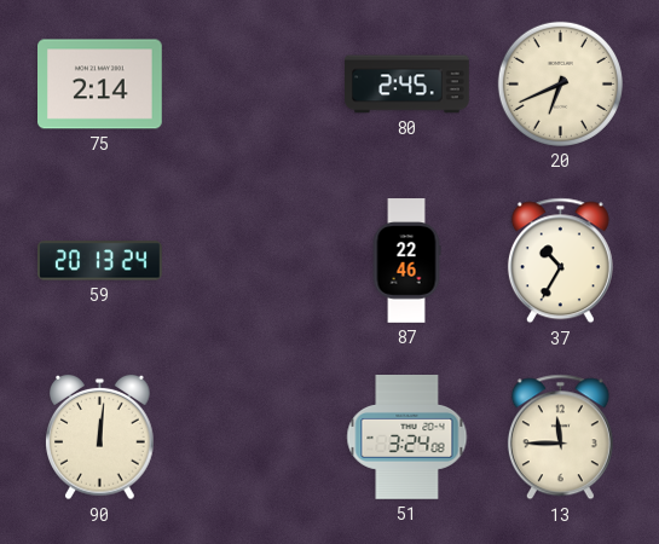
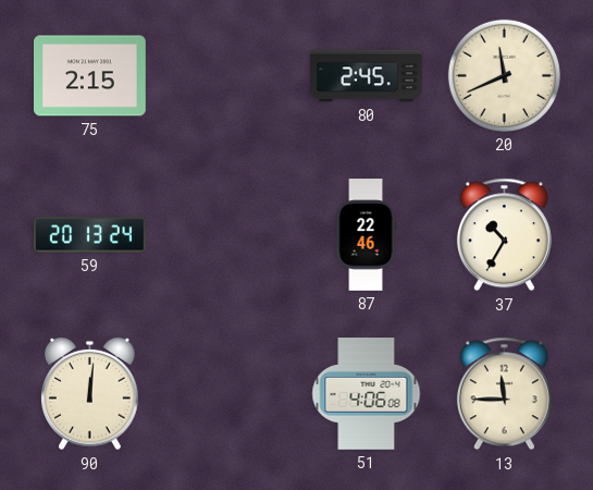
75: 2:14 -> 2:15 (90, 76)
20: 6:41 -> 11:41 (504, 75)
51: 3:24 -> 4:06 (367, 394)
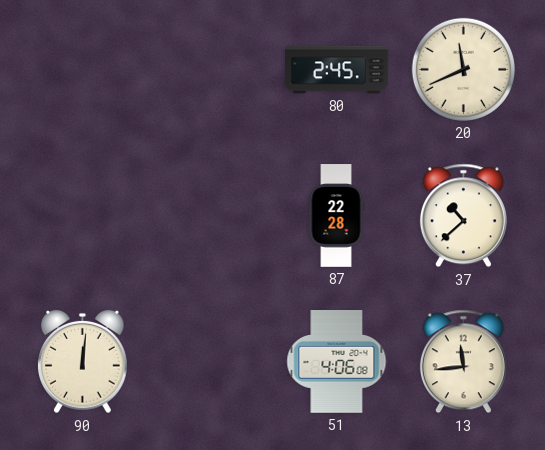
75: 2:15 -> none (90, 76)
59: 20:13 -> none (90, 235)
87: 22:46 -> 22:28 (336, 216)
37: 10:35 -> 10:38 (463, 216)
13: 11:45 -> 11:44 (463, 362)
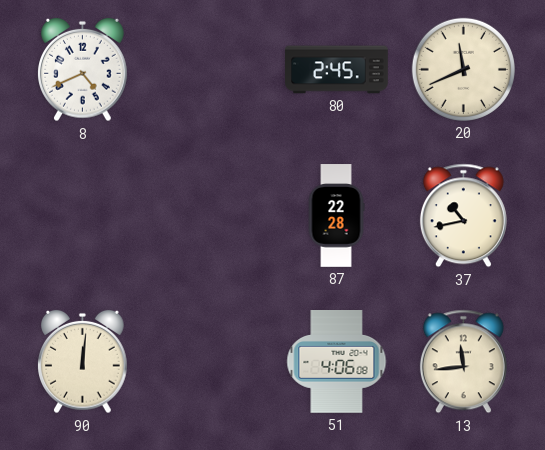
8: none -> 4:41 (83, 70)
37: 10:38 -> 10:43 (463, 216)
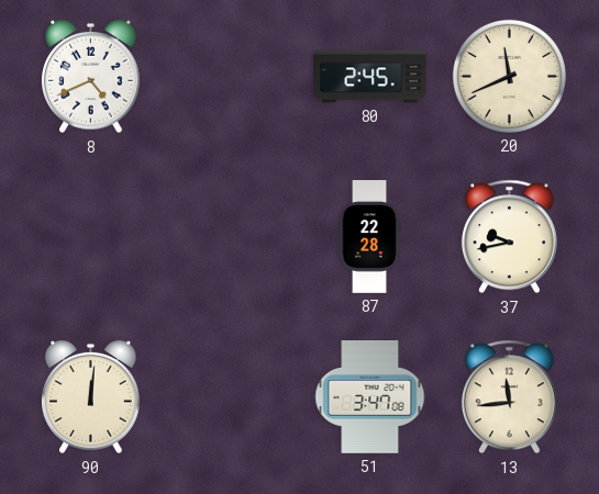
37: 10:43 -> 9:43 (509, 237)
51: 4:06 -> 3:47 (370, 397)
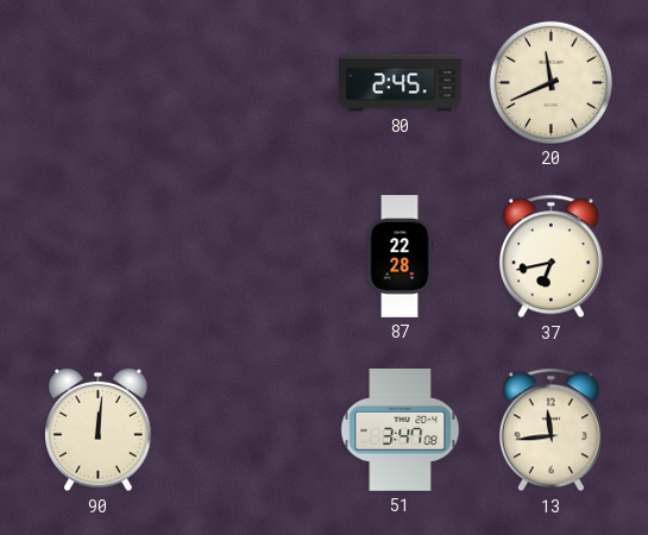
8: 4:41 -> none (91, 77)
37: 9:43 -> 6:43 (551, 257)
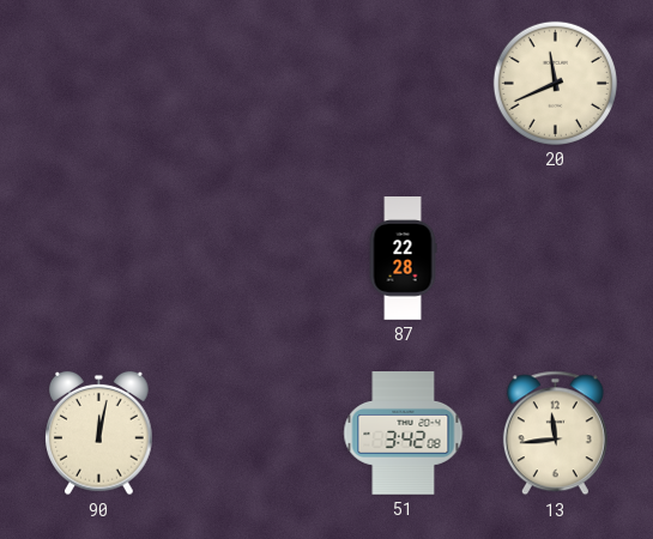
80: 2:45 -> none (401, 83)
37: 6:43 -> none (551, 257)
90: 12:01 -> 12:02 (99, 434)
51: 3:47 -> 3:42 (404, 434)
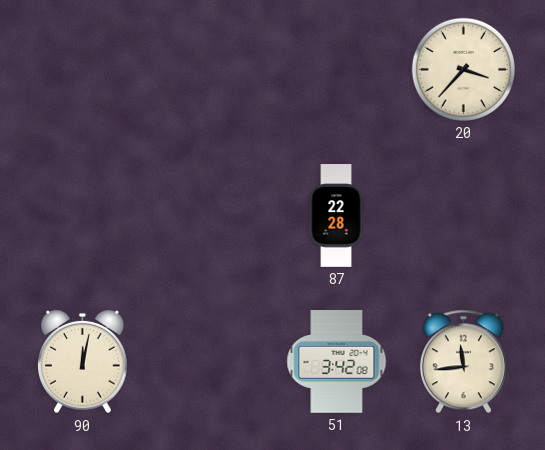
20: 11:41 -> 3:37 (463, 69)
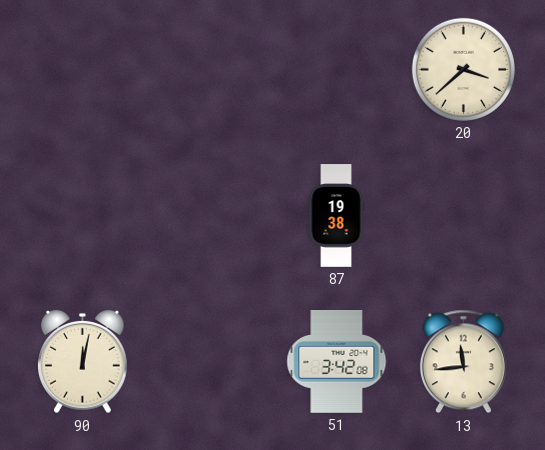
20: 3:37 -> 3:38 (463, 69)
87: 22:28 -> 19:38 (336, 216)
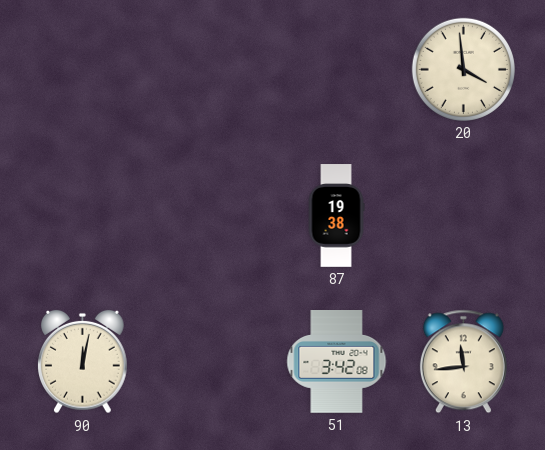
20: 3:38 -> 3:59 (463, 69)
